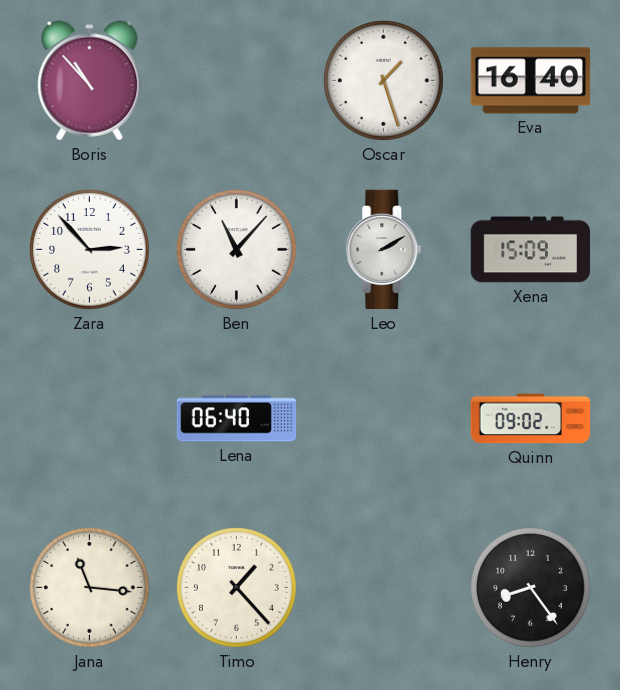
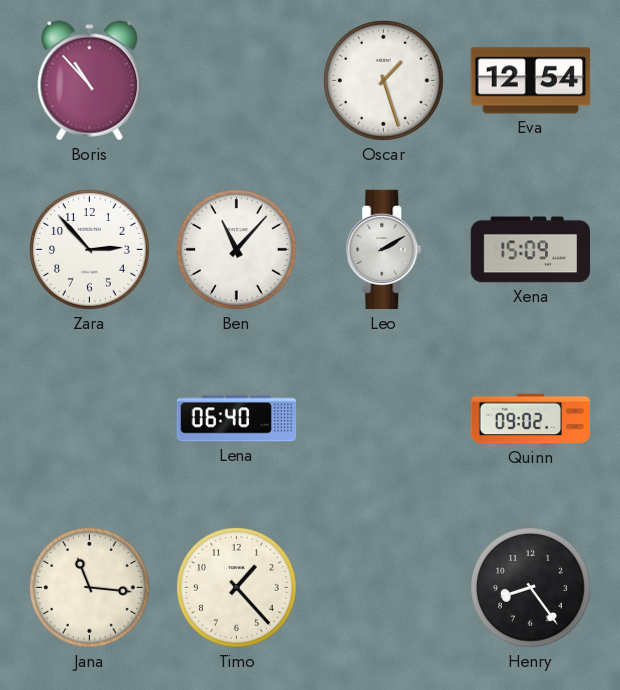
Eva: 16:40 -> 12:54 (531, 81)
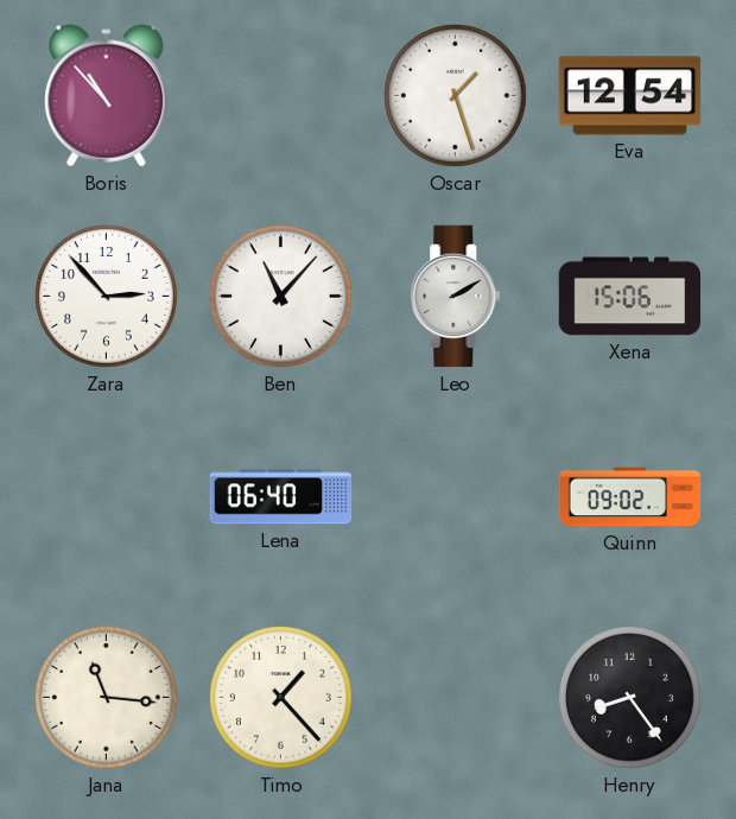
Xena: 15:09 -> 15:06 (630, 297)
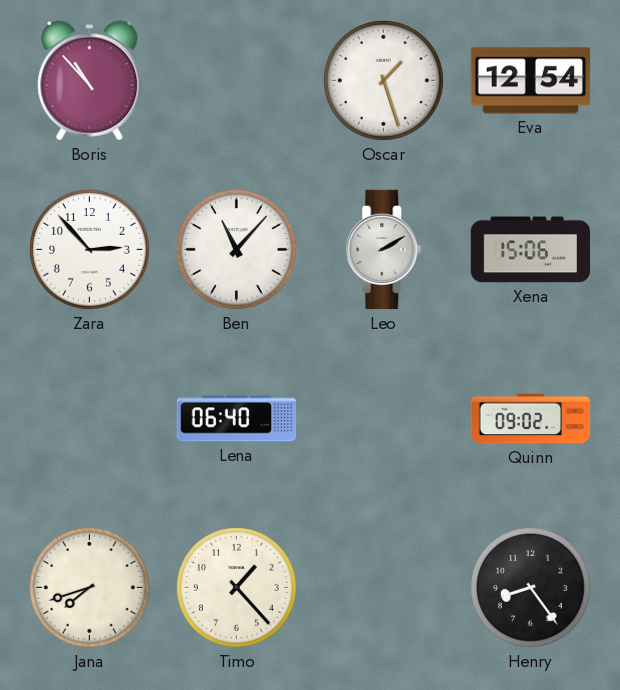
Jana: 11:16 -> 7:42 (90, 588)
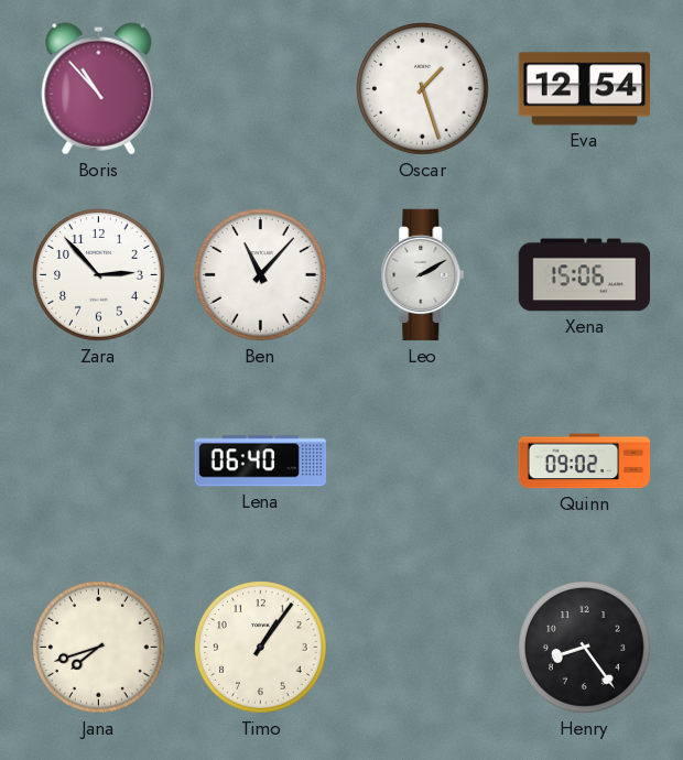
Timo: 1:23 -> 1:06 (261, 648)
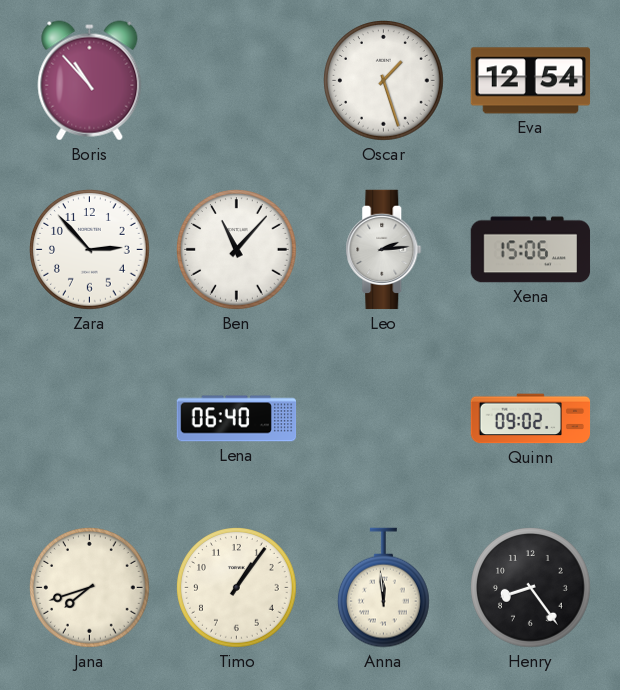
Leo: 2:10 -> 2:14 (384, 250)
Anna: none -> 11:59 (384, 588)
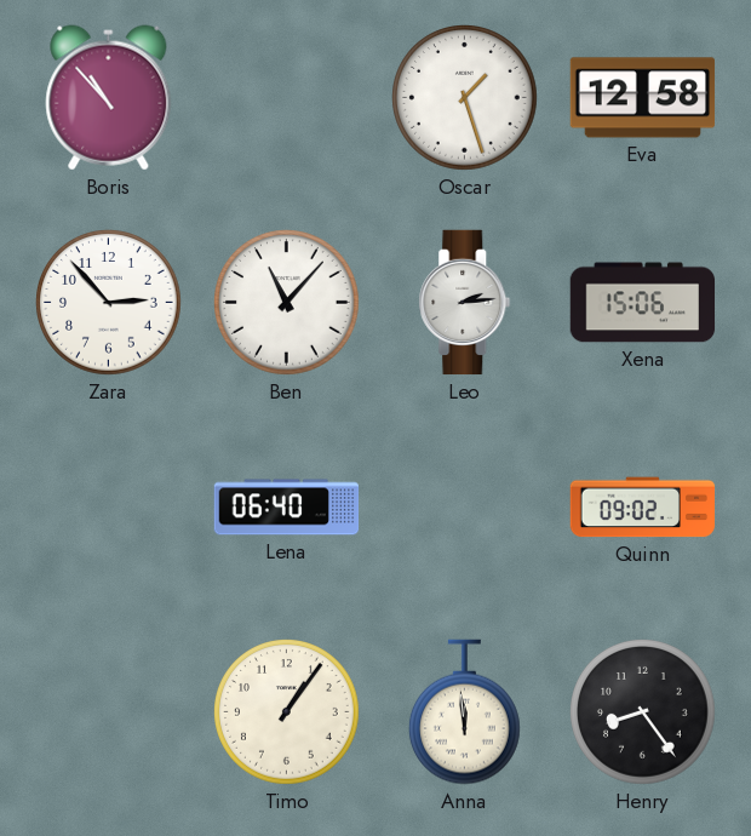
Eva: 12:54 -> 12:58 (643, 98)
Jana: 7:42 -> none (90, 588)
